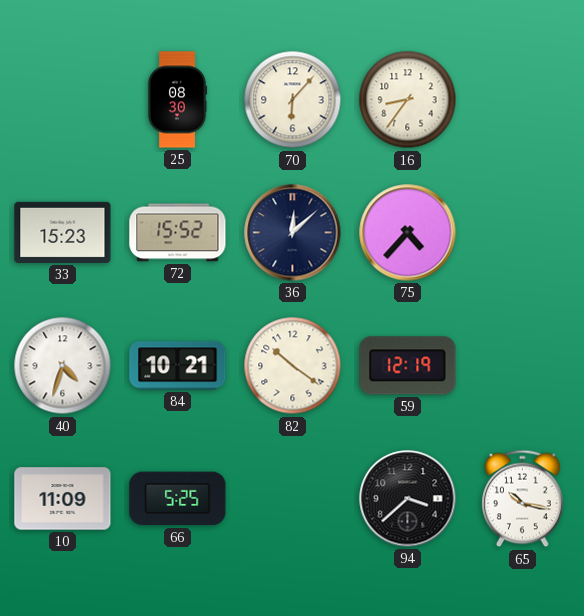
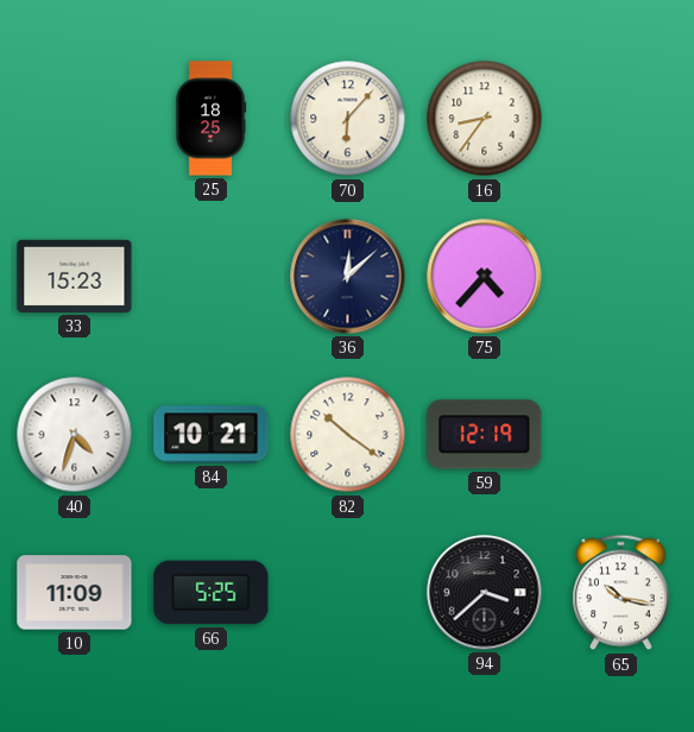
25: 08:30 -> 18:25 (210, 119)
72: 15:52 -> none (178, 233)
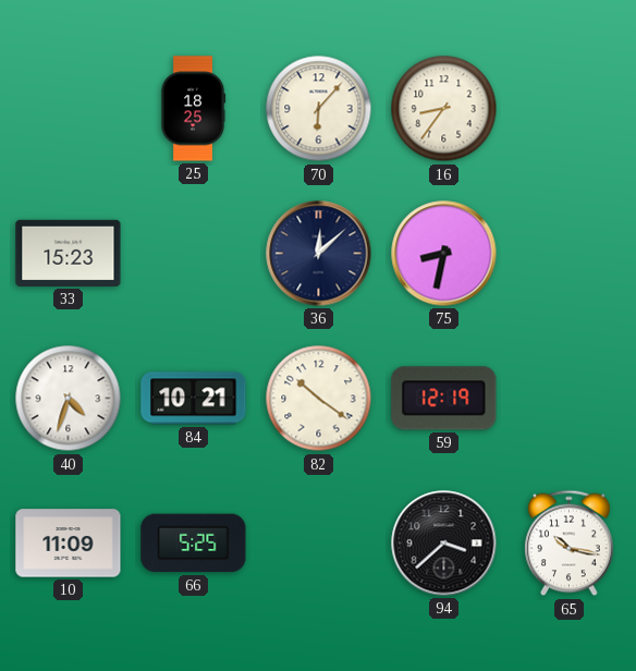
75: 4:37 -> 8:32 (444, 254)
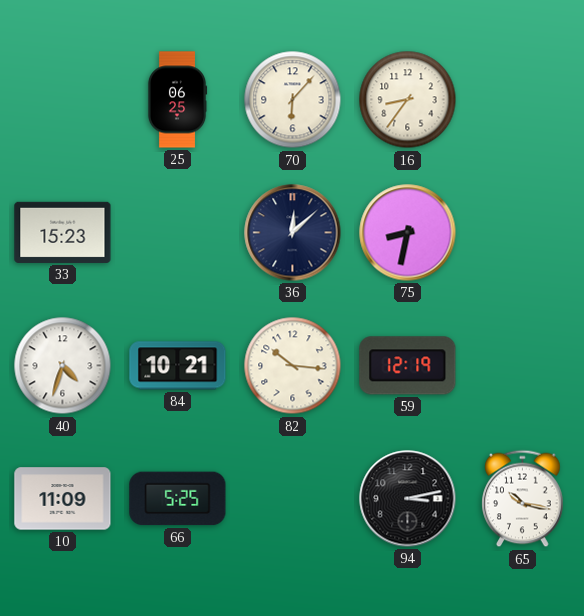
25: 18:25 -> 06:25 (177, 100)
82: 10:21 -> 10:16 (293, 366)
94: 3:38 -> 3:13 (408, 499)
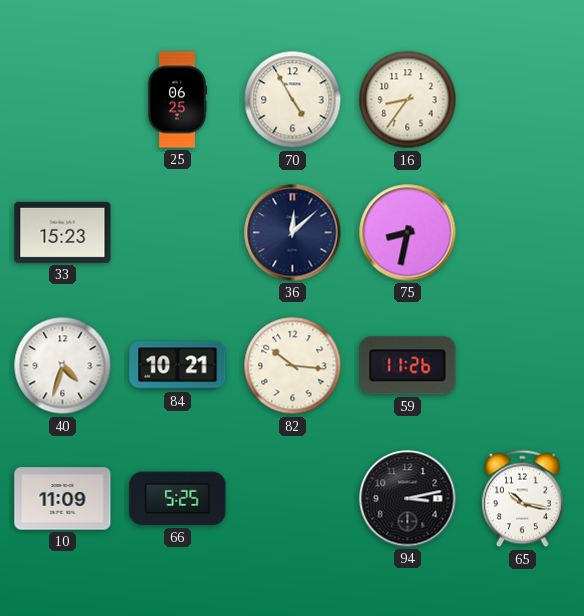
70: 6:07 -> 4:55 (293, 100)
59: 12:19 -> 11:26 (408, 366)
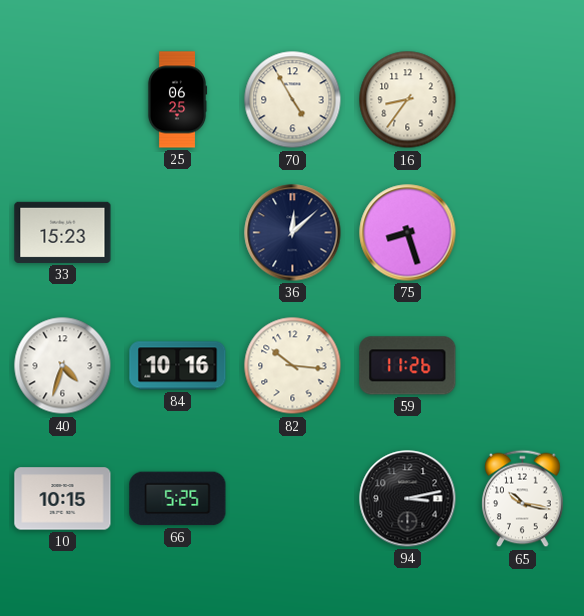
75: 8:32 -> 8:27 (408, 233)
84: 10:21 -> 10:16 (178, 366)
10: 11:09 -> 10:15 (63, 499)
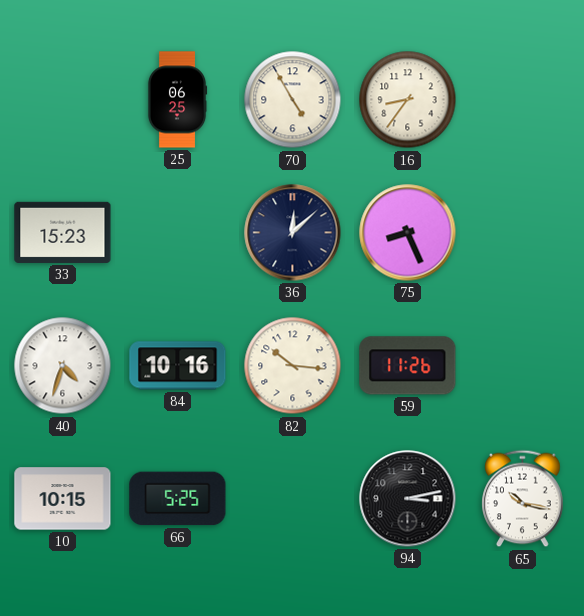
75: 8:27 -> 8:26 (408, 233)
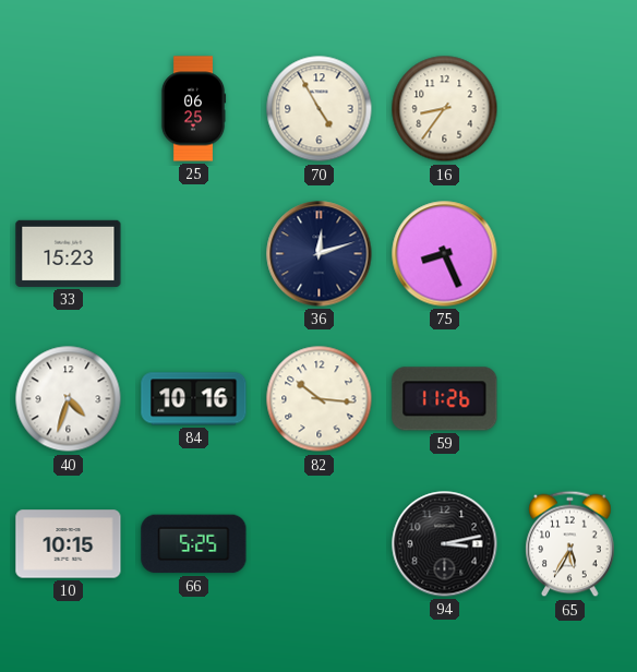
36: 12:08 -> 12:12 (320, 254)
65: 10:17 -> 5:35 (570, 544)
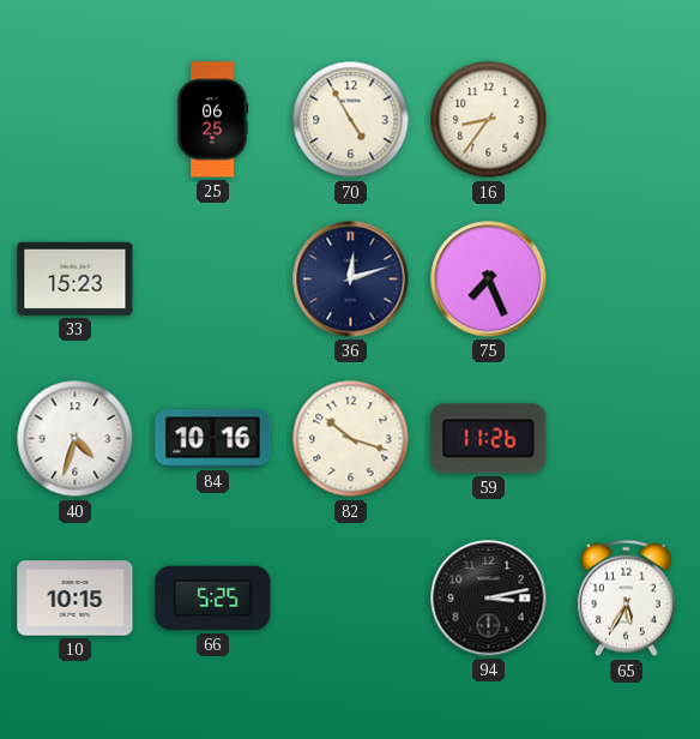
75: 8:26 -> 7:26 (489, 280)
82: 10:16 -> 10:18 (351, 439)
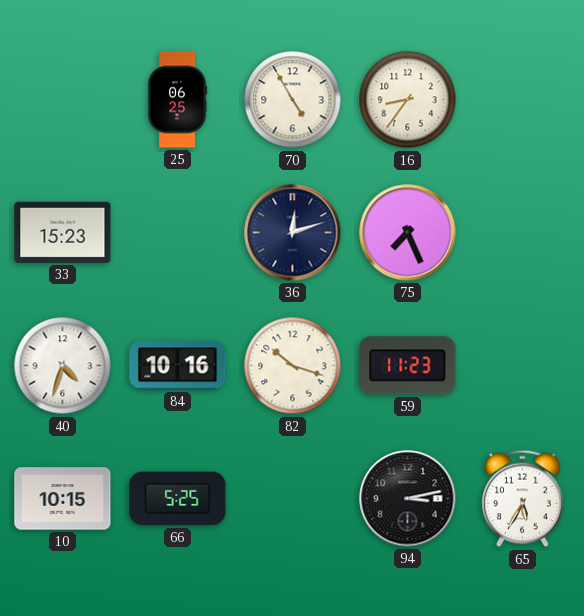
59: 11:26 -> 11:23 (408, 366)
